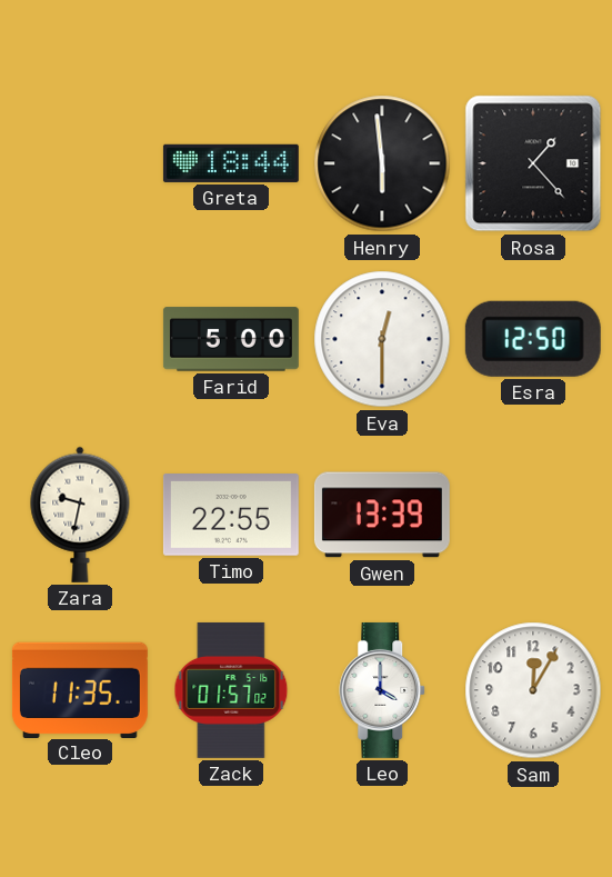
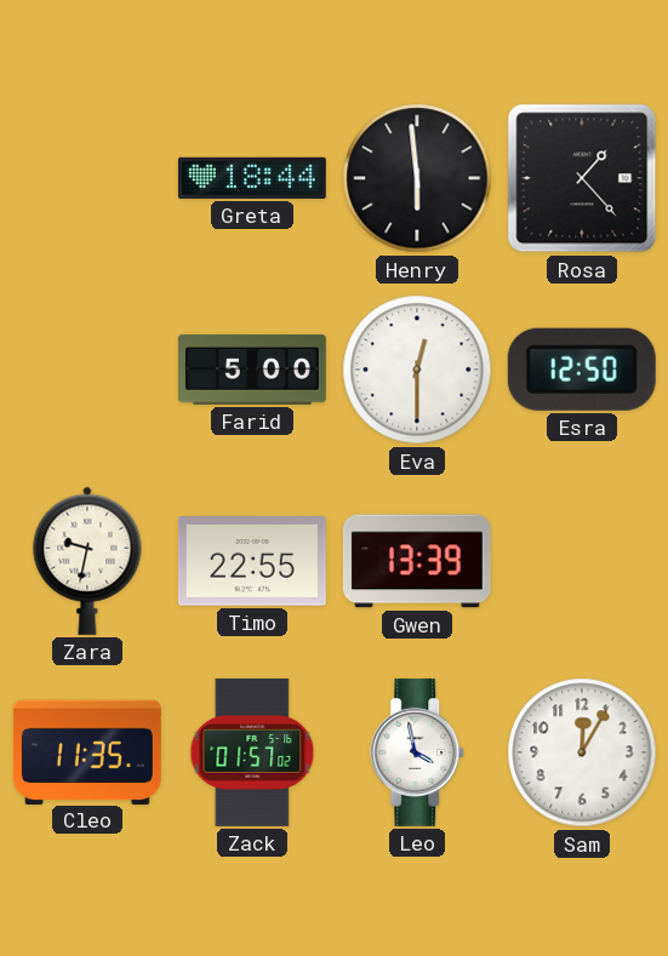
Leo: 4:00 -> 3:58 (418, 752)
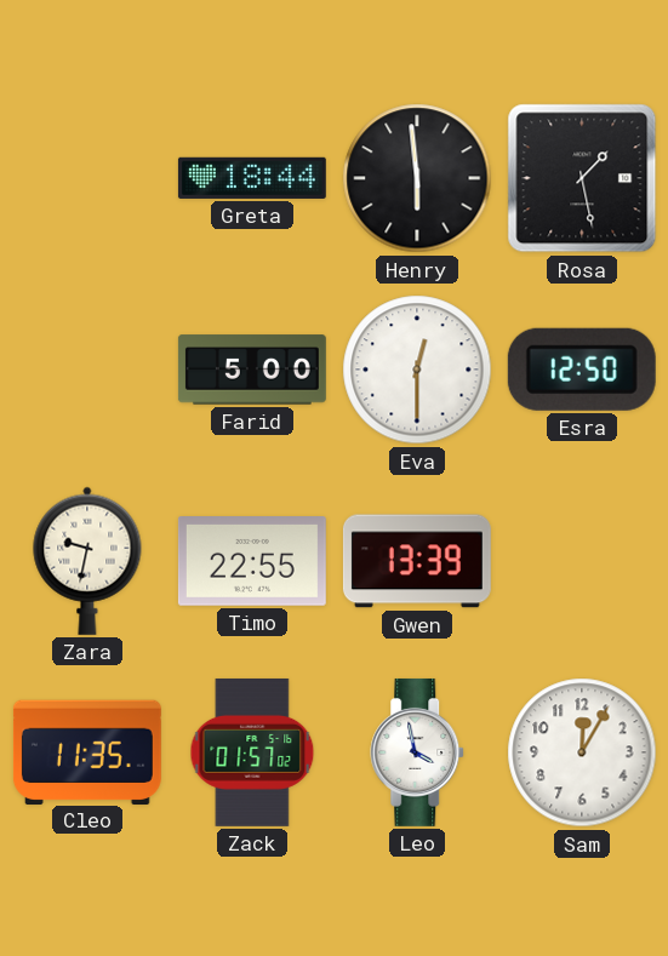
Rosa: 1:23 -> 1:28 (582, 178)
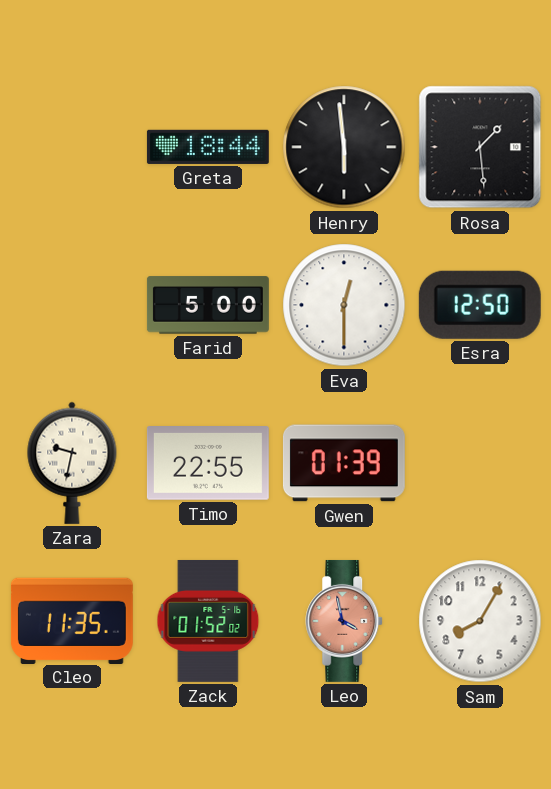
Rosa: 1:28 -> 1:29 (480, 147)
Gwen: 13:39 -> 01:39 (344, 463)
Zack: 01:57 -> 01:52 (208, 621)
Leo dial: white -> salmon (345, 621)
Sam: 12:05 -> 8:05 (480, 621)
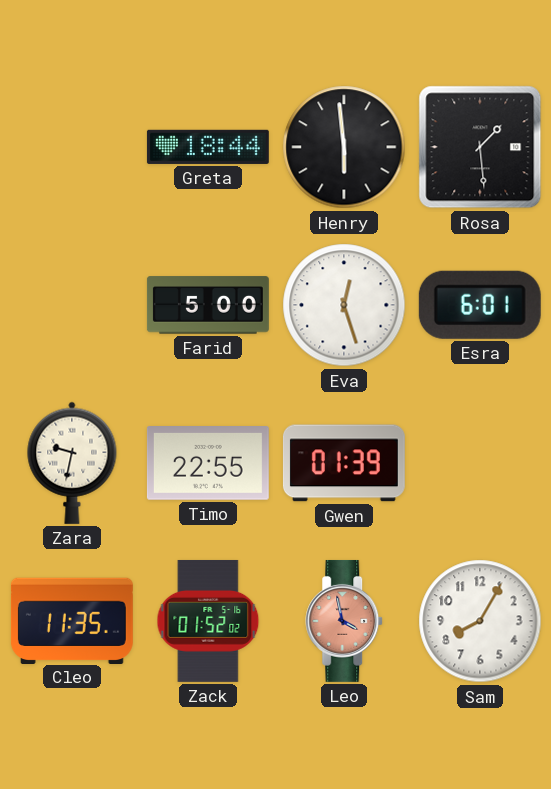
Eva: 12:30 -> 12:27 (344, 305)
Esra: 12:50 -> 6:01 (480, 305)
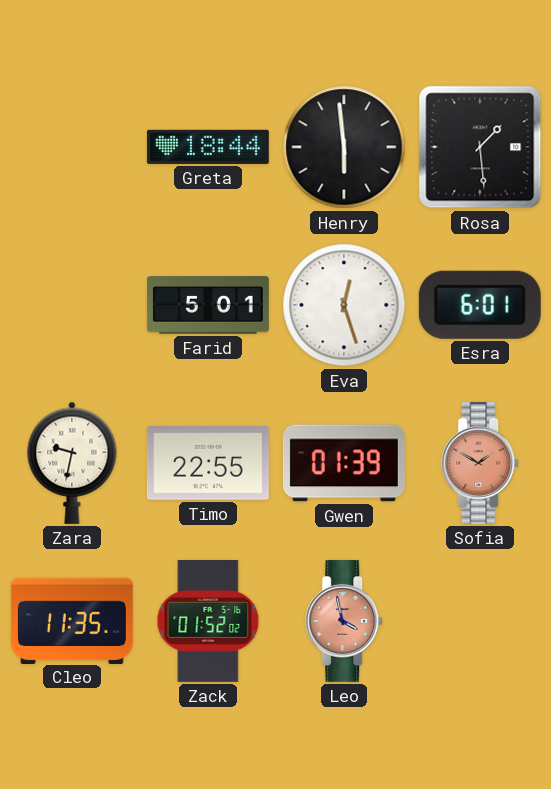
Farid: 5:00 -> 5:01 (208, 305)
Sofia: none -> 1:50 (481, 463)
Sam: 8:05 -> none (480, 621)
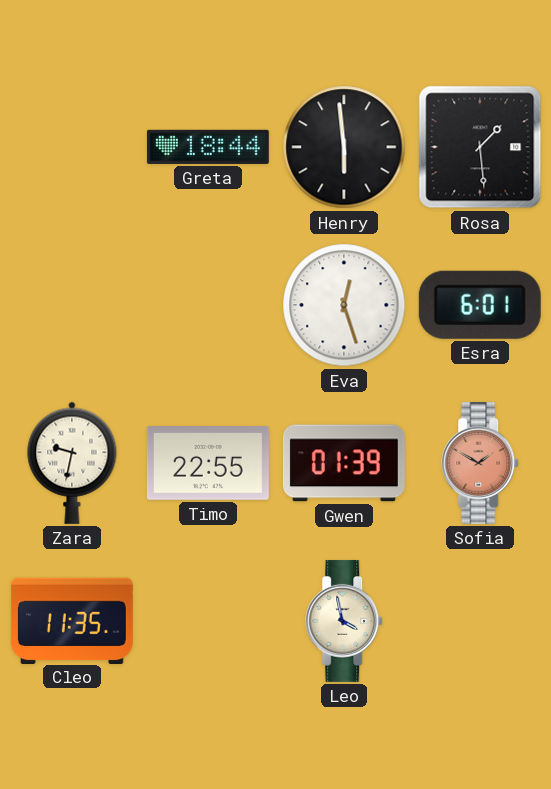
Farid: 5:01 -> none (208, 305)
Zack: 01:52 -> none (208, 621)
Leo dial: salmon -> cream (345, 621)
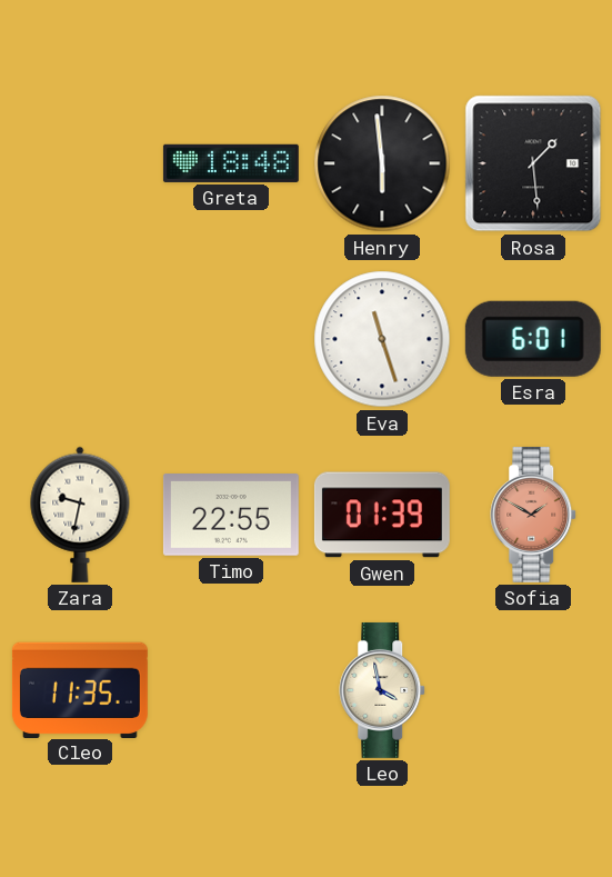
Greta: 18:44 -> 18:48 (231, 163)
Eva: 12:27 -> 11:27 (382, 339)
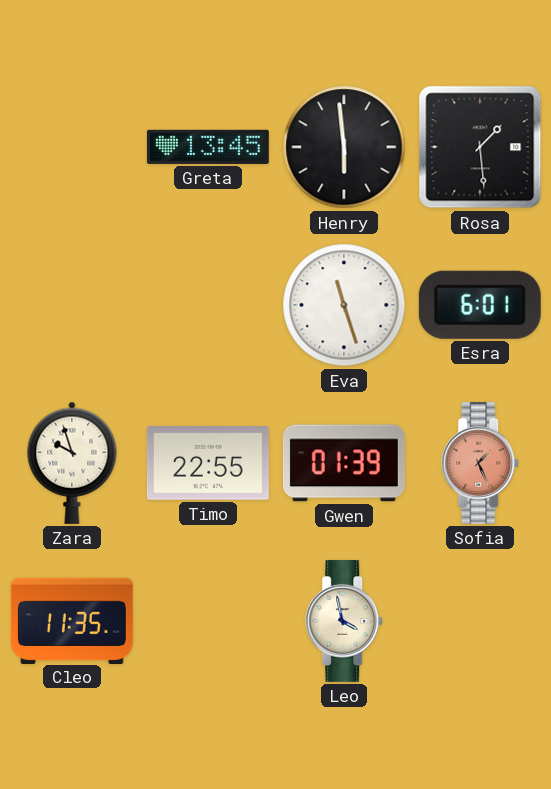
Greta: 18:48 -> 13:45 (208, 147)
Zara: 9:32 -> 9:57 (72, 463)
Sofia: 1:50 -> 1:26 (481, 463)
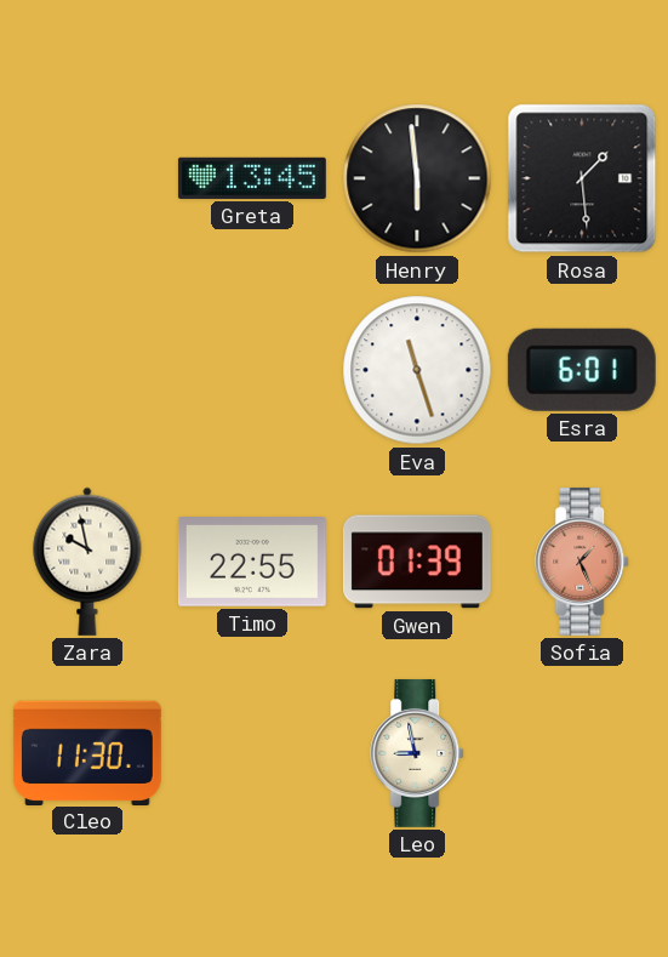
Zara: 9:57 -> 9:58 (87, 562)
Cleo: 11:35 -> 11:30 (87, 752)
Leo: 3:58 -> 8:58 (418, 753)
